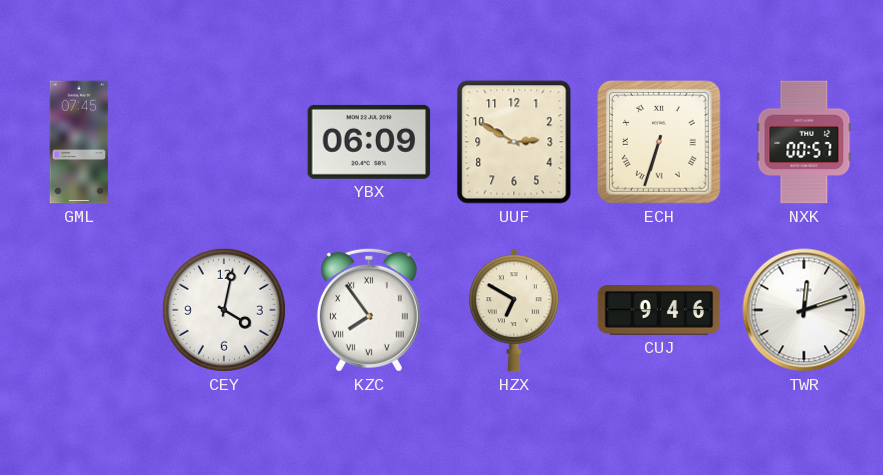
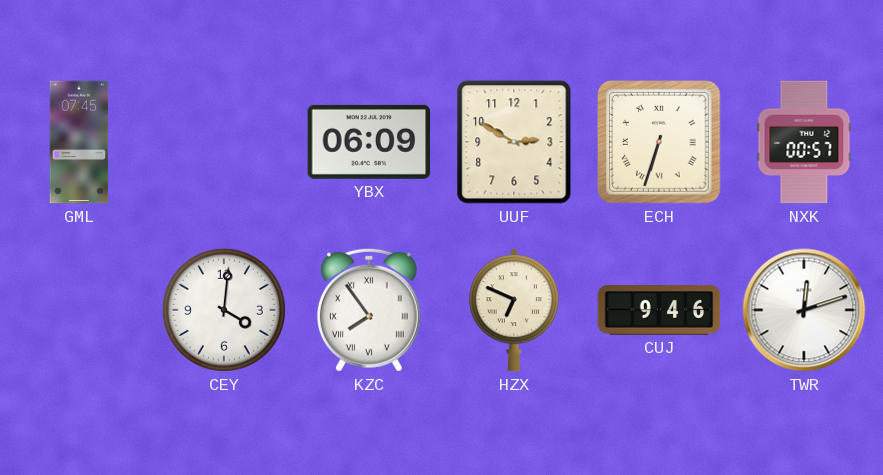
CEY: 4:02 -> 4:01 (224, 310)
HZX: 6:50 -> 6:49 (514, 310)
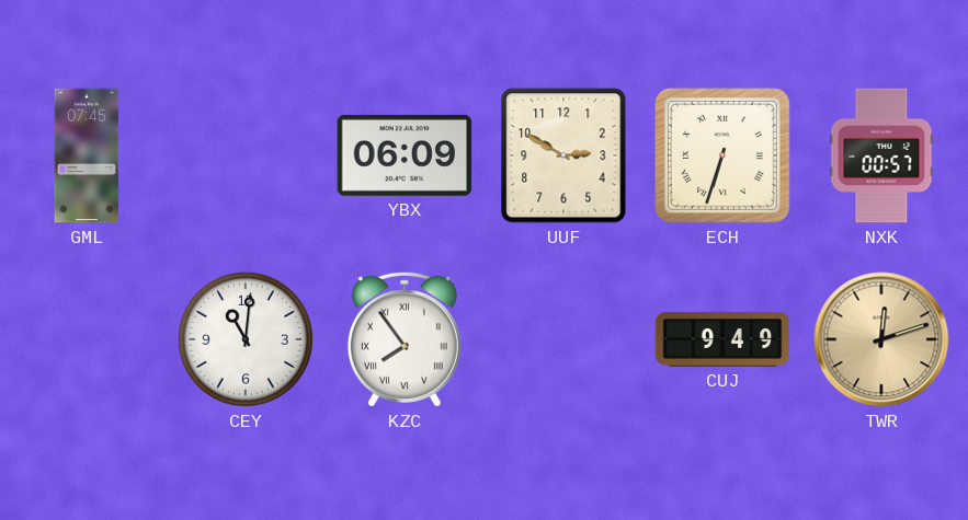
CEY: 4:01 -> 11:01 (246, 339)
HZX: 6:49 -> none (514, 310)
CUJ: 9:46 -> 9:49 (722, 340)
TWR dial: white -> champagne (881, 339)
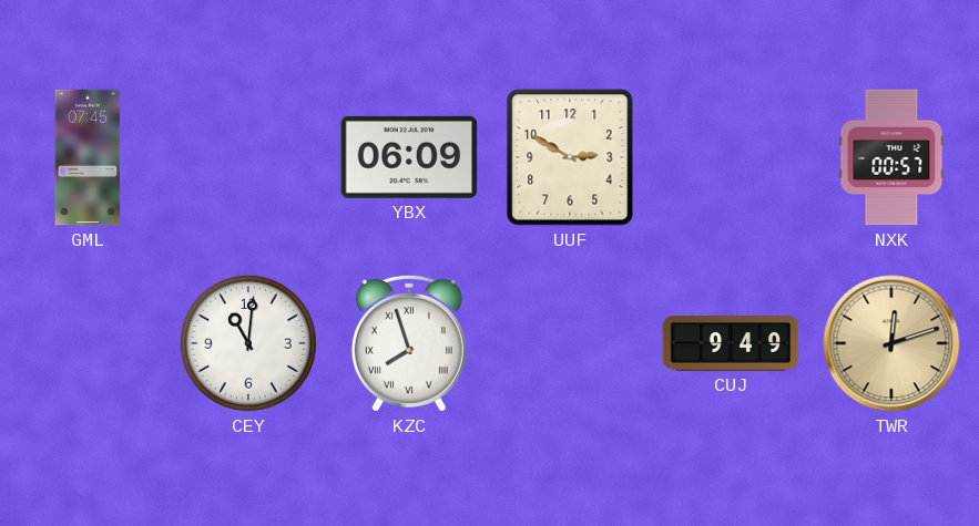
ECH: 6:33 -> none (724, 157)
KZC: 7:54 -> 7:57 (409, 343)
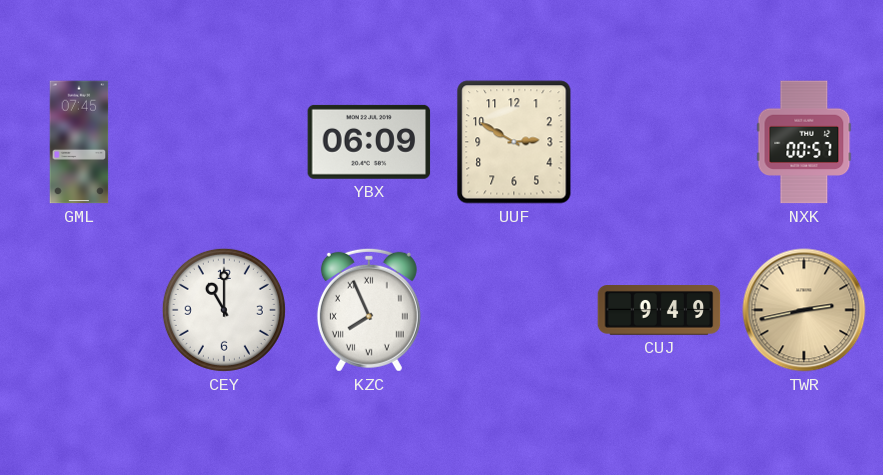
CEY: 11:01 -> 11:00 (224, 310)
KZC: 7:57 -> 7:56 (369, 310)
TWR: 12:12 -> 2:43 (804, 310)
